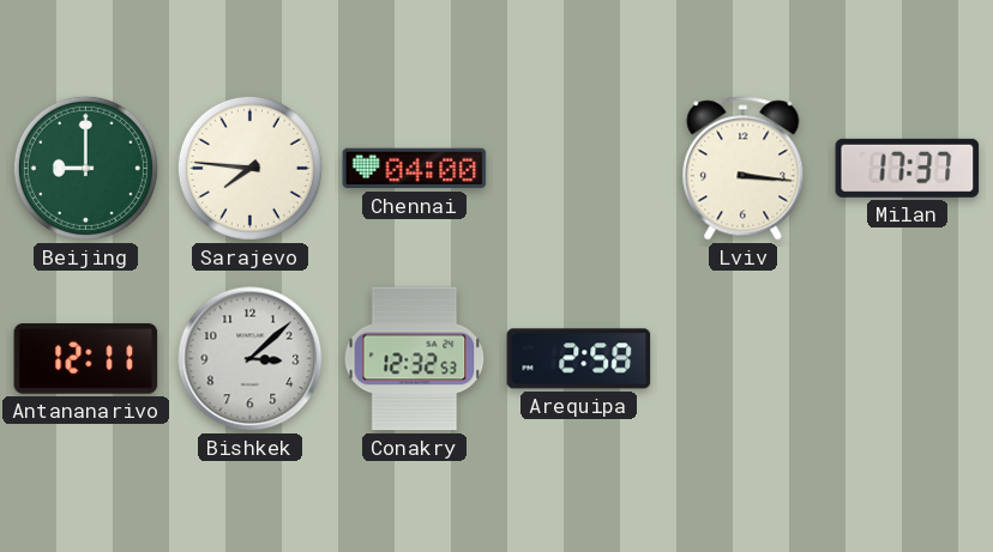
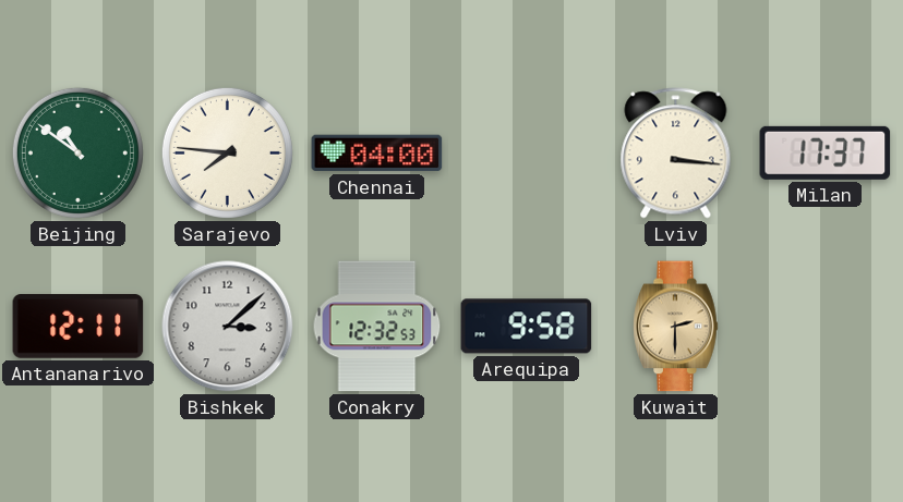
Beijing: 9:00 -> 10:51 (77, 152)
Arequipa: 2:58 -> 9:58 (527, 327)
Kuwait: none -> 2:30 (676, 327)
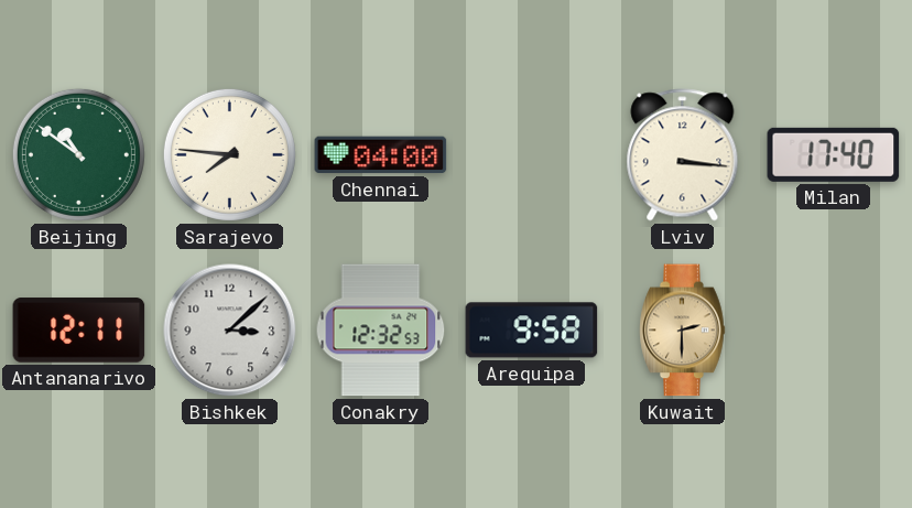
Milan: 17:37 -> 17:40 (834, 154)
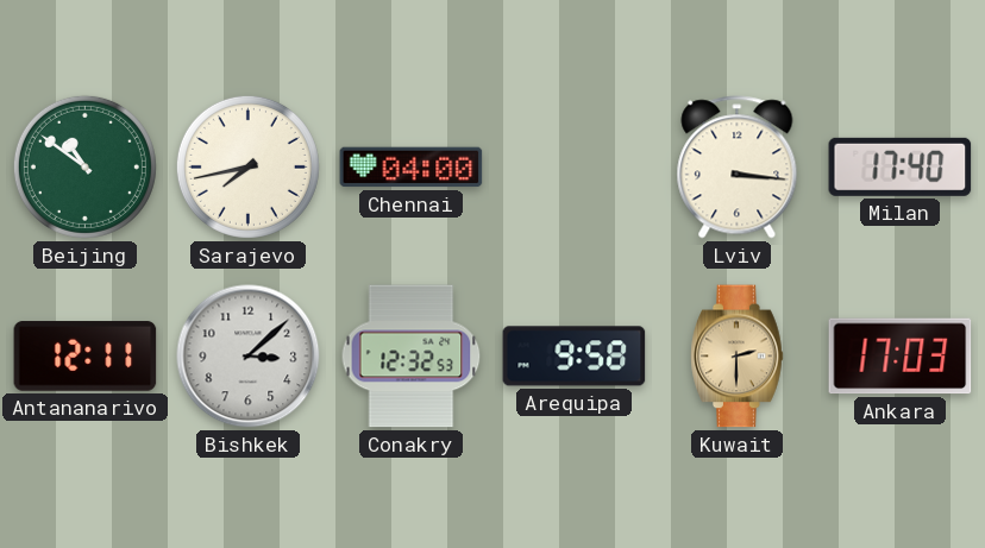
Sarajevo: 7:46 -> 7:43 (247, 166)
Ankara: none -> 17:03 (901, 357)
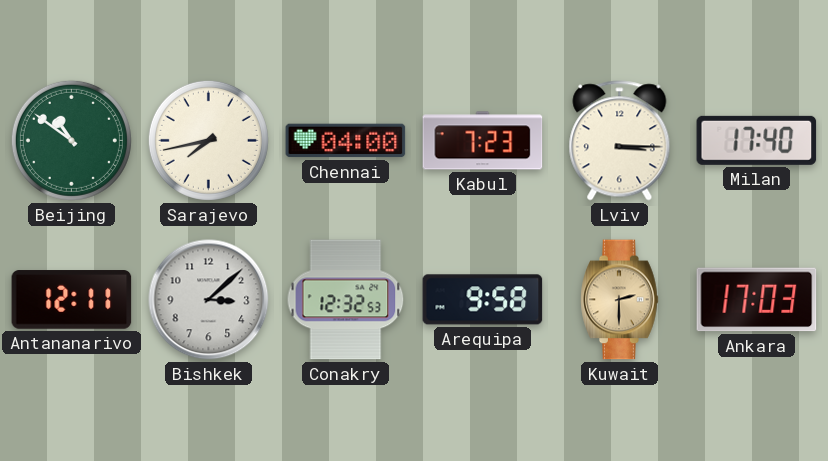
Kabul: none -> 7:23 (483, 141)
Lviv: 3:16 -> 3:15 (620, 141)
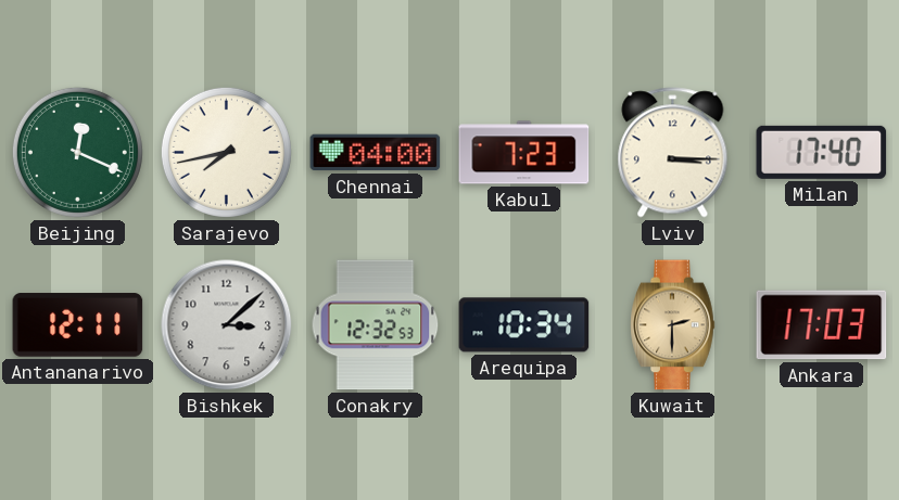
Beijing: 10:51 -> 12:19 (77, 152)
Arequipa: 9:58 -> 10:34 (524, 325)
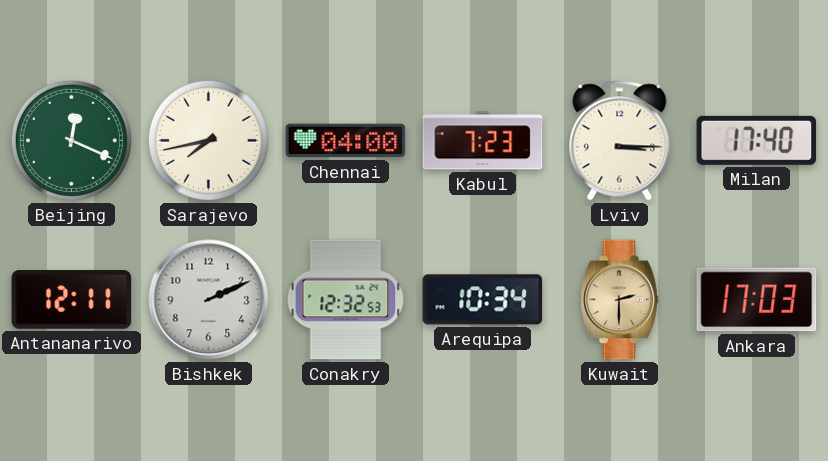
Bishkek: 3:08 -> 2:11 (209, 300)
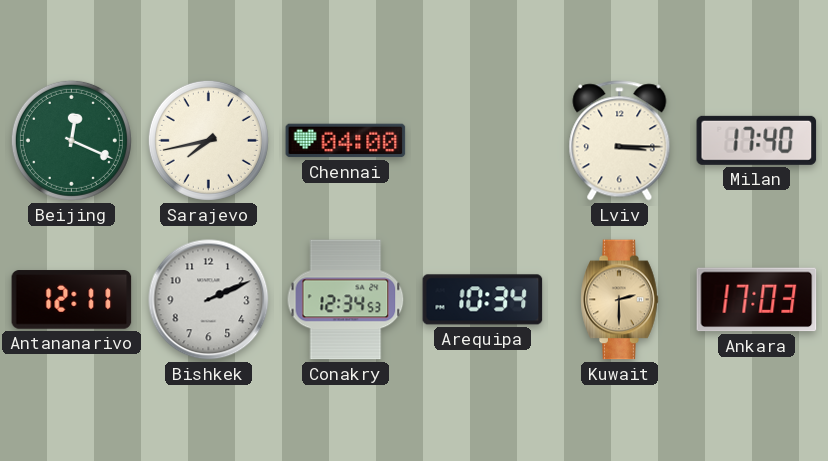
Kabul: 7:23 -> none (483, 141)
Conakry: 12:32 -> 12:34 (346, 300)
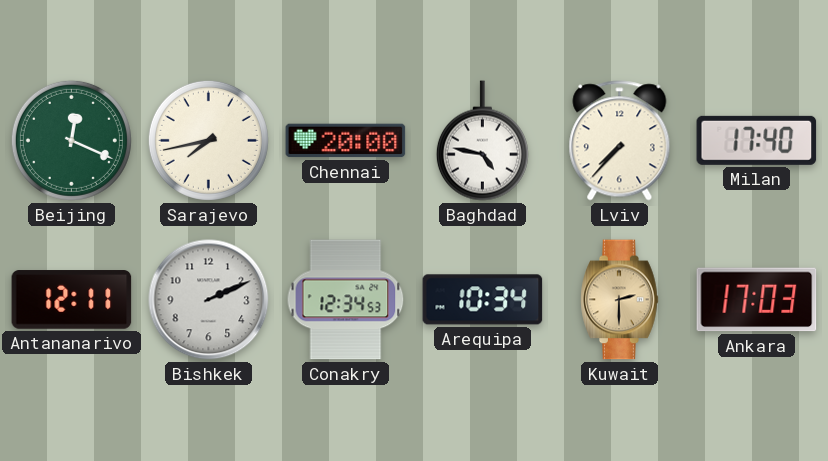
Chennai: 04:00 -> 20:00 (346, 141)
Baghdad: none -> 4:47 (482, 141)
Lviv: 3:15 -> 7:37 (620, 141)
